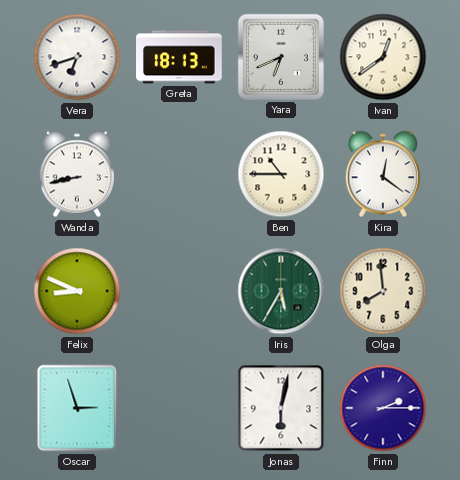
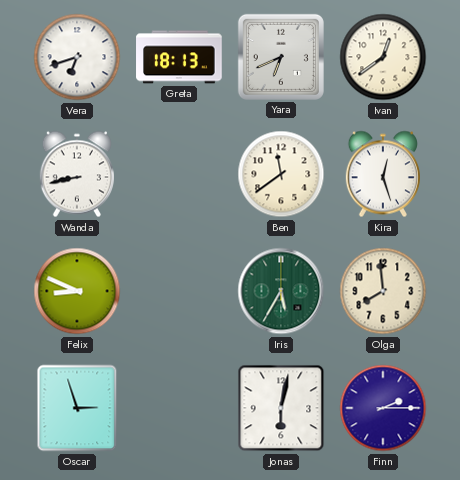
Ben: 10:45 -> 11:39 (281, 174)
Kira: 12:21 -> 12:27 (383, 174)
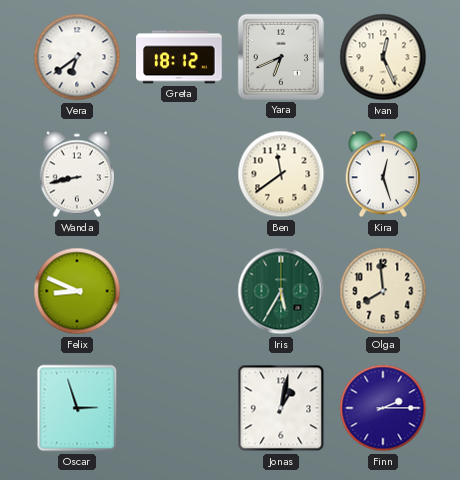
Vera: 6:42 -> 6:39 (77, 57)
Greta: 18:13 -> 18:12 (179, 57)
Ivan: 12:39 -> 12:26 (383, 57)
Jonas: 6:02 -> 1:02 (281, 408)
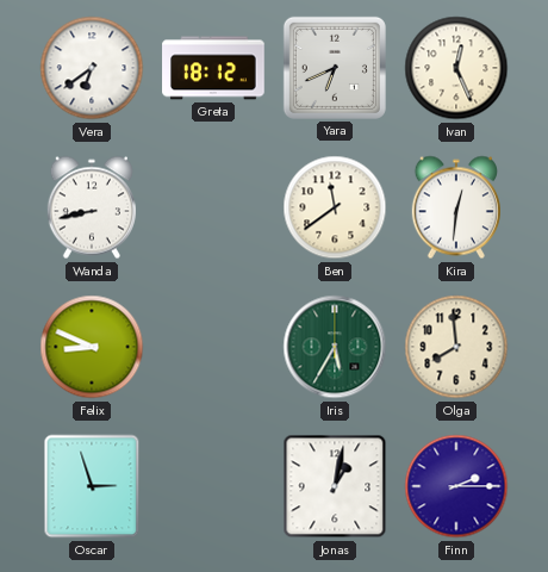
Kira: 12:27 -> 12:31 (456, 207)
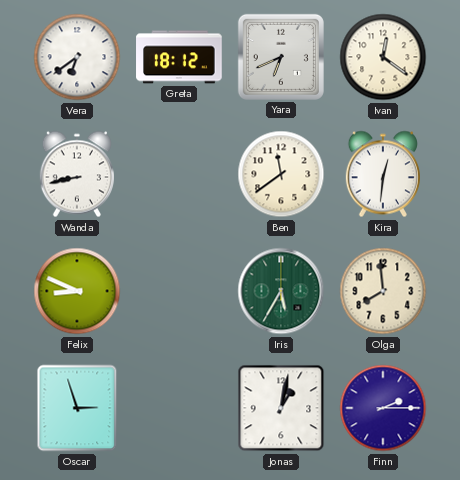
Ivan: 12:26 -> 12:21 (383, 57)
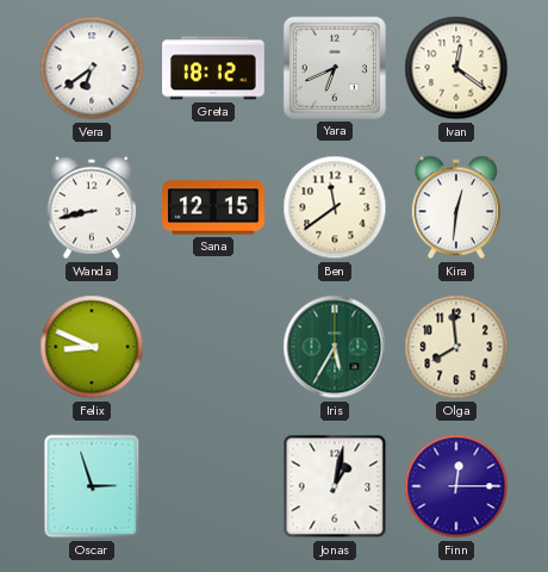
Sana: none -> 12:15 (213, 207)
Finn: 2:15 -> 12:15 (456, 486)
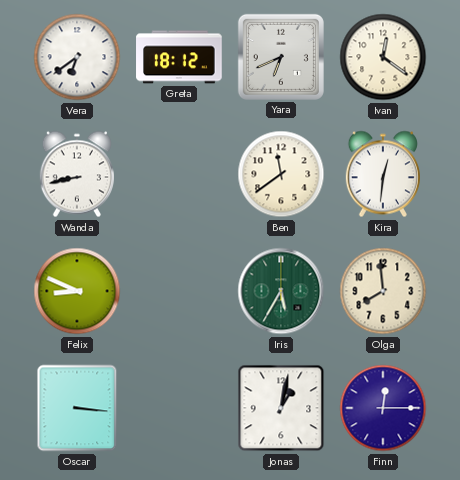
Sana: 12:15 -> none (213, 207)
Oscar: 2:57 -> 3:16 (77, 408)
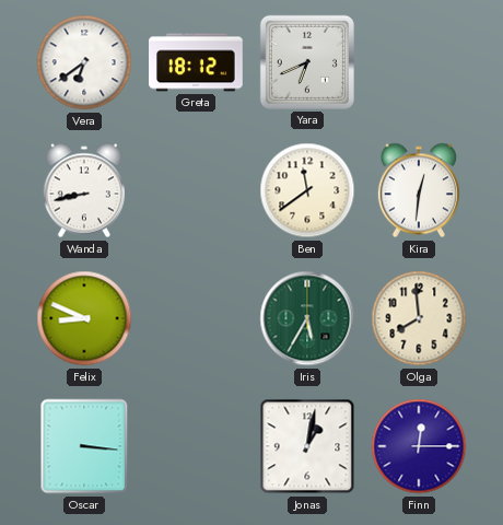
Ivan: 12:21 -> none (383, 57)
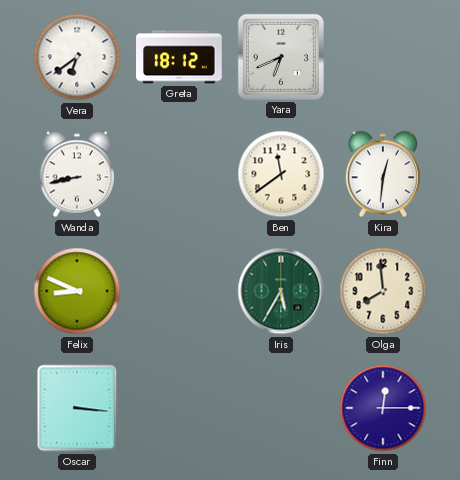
Jonas: 1:02 -> none (307, 446)
